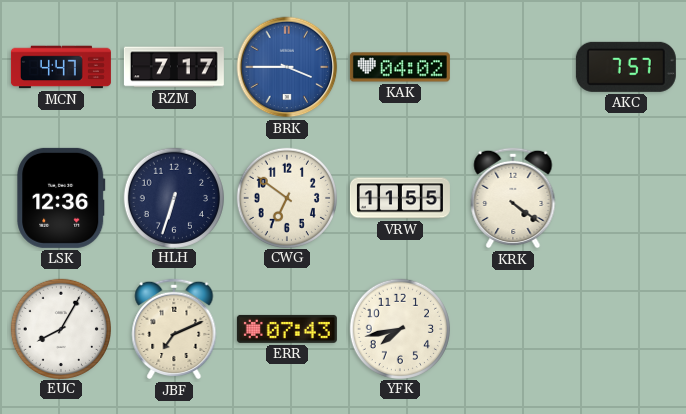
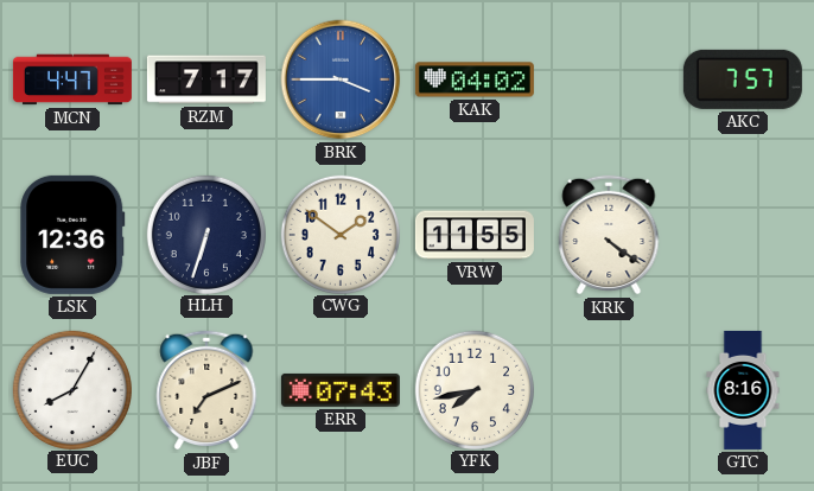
CWG: 6:51 -> 1:51 (339, 234)
GTC: none -> 8:16 (743, 390)
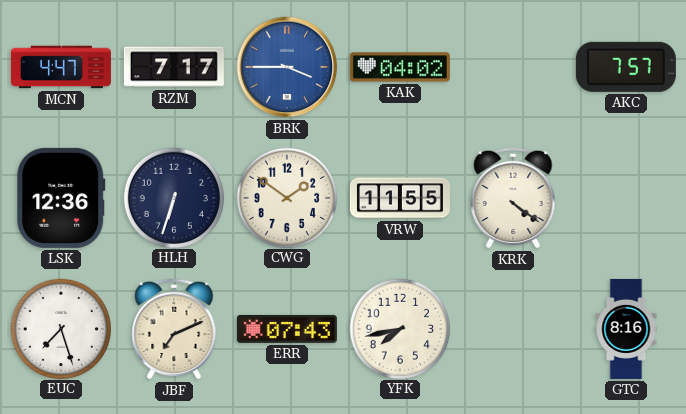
EUC: 8:05 -> 7:27 (60, 328)
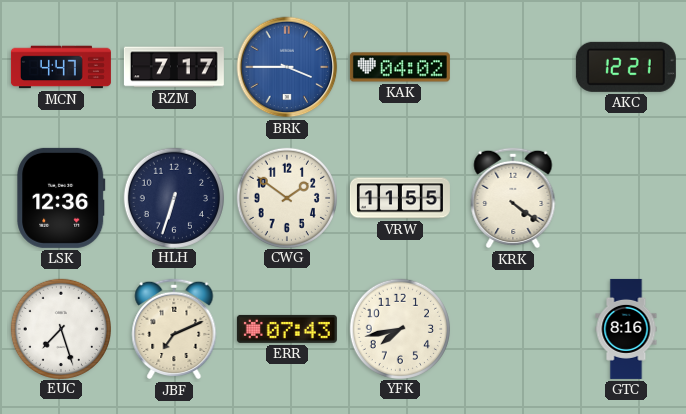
AKC: 7:57 -> 12:21 (626, 67)
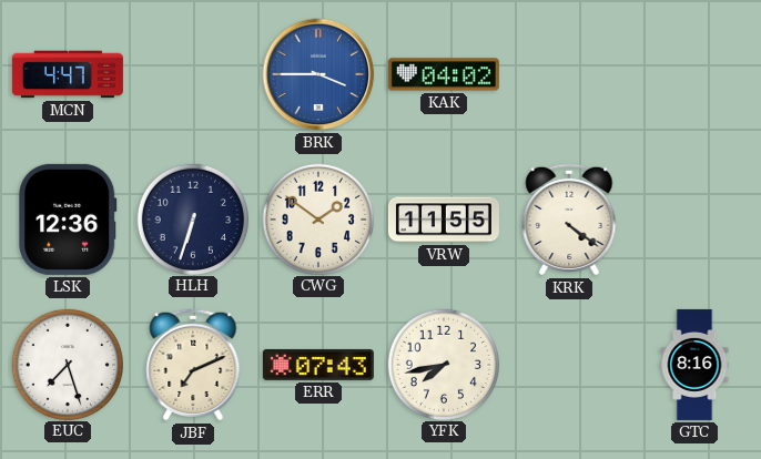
RZM: 7:17 -> none (174, 67)
AKC: 12:21 -> none (626, 67)
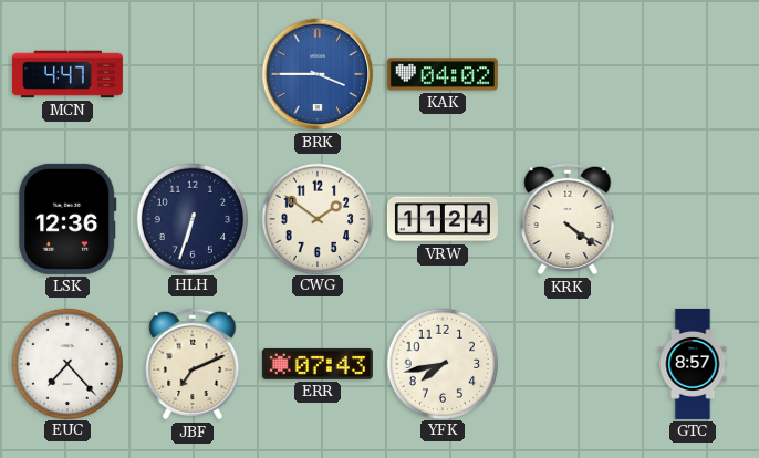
VRW: 11:55 -> 11:24 (443, 219)
EUC: 7:27 -> 7:23 (66, 363)
GTC: 8:16 -> 8:57 (693, 364)
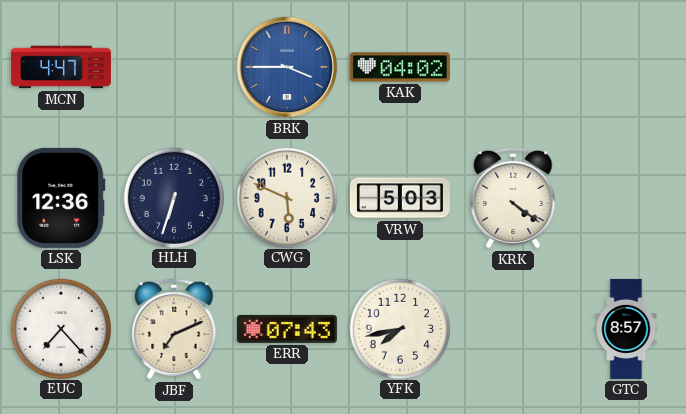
CWG: 1:51 -> 5:49 (286, 197)
VRW: 11:24 -> 5:03 (400, 198)
